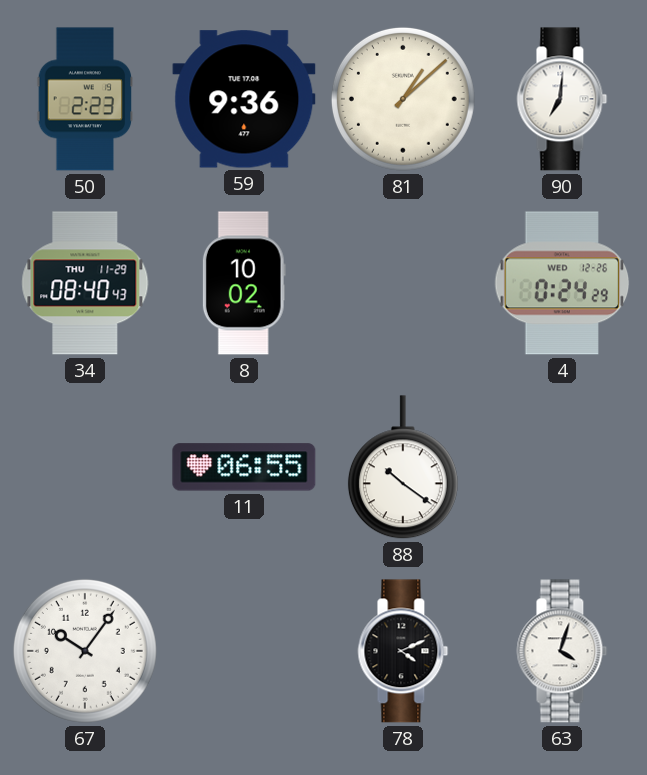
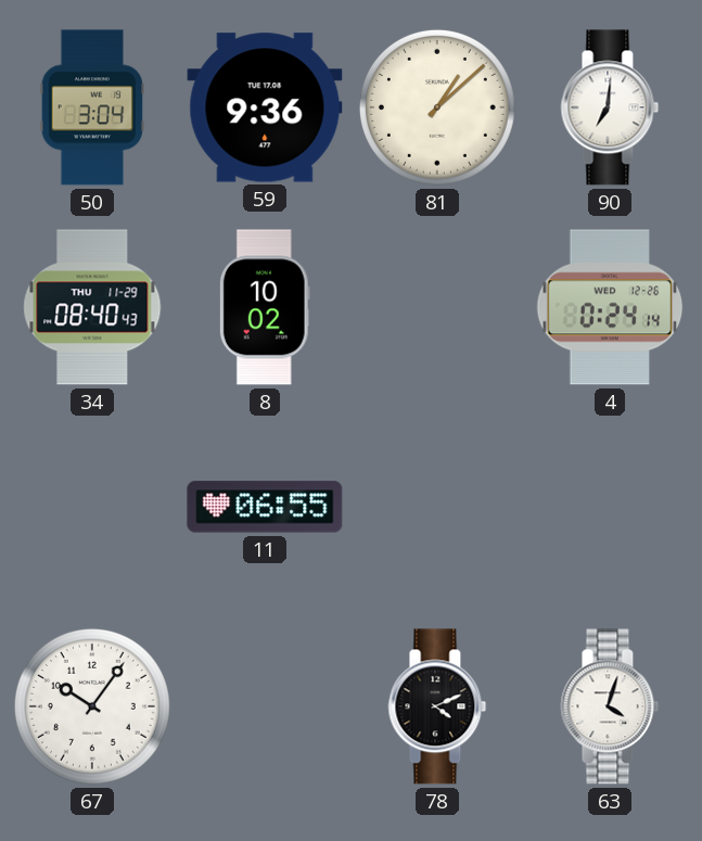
50: 2:23 -> 3:04 (92, 107)
4: 0:24:29 -> 0:24:14 (610, 307)
88: 10:21 -> none (403, 468)
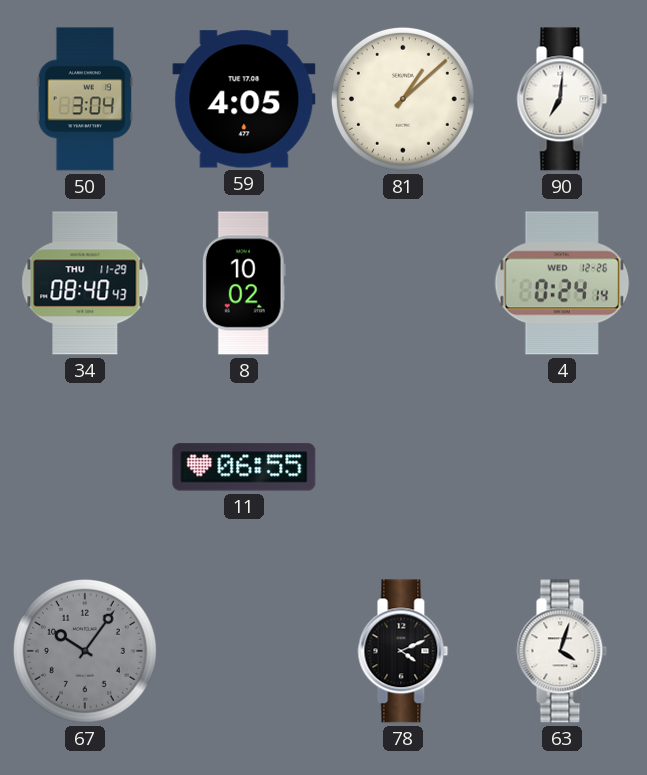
59: 9:36 -> 4:05 (244, 99)
67 dial: white -> grey (85, 651)
